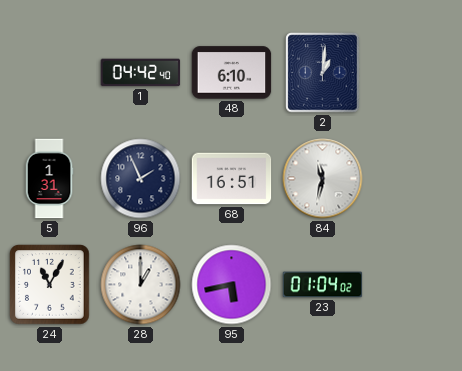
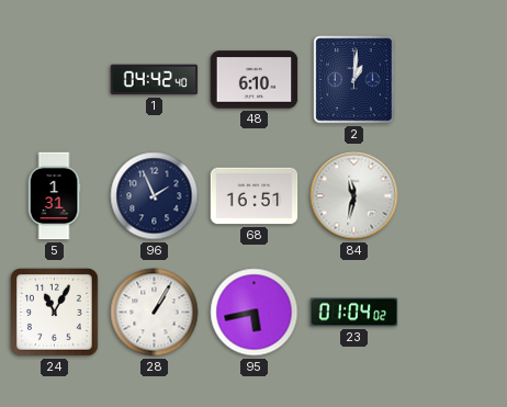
28: 1:00 -> 1:05 (155, 313)
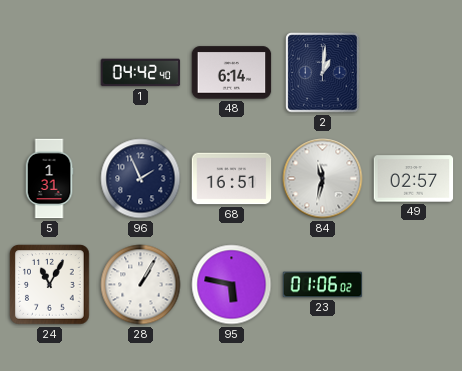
48: 6:10 -> 6:14 (232, 73)
49: none -> 02:57 (414, 179)
95: 5:43 -> 5:47 (232, 285)
23: 01:04 -> 01:06 (323, 285)
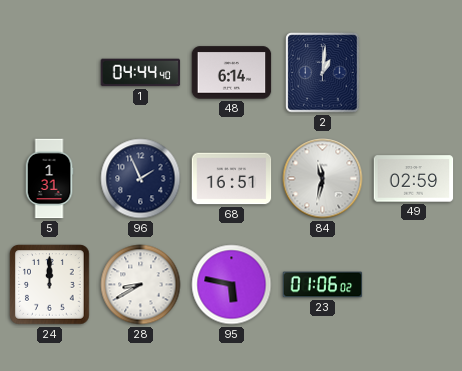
1: 04:42 -> 04:44 (141, 73)
49: 02:57 -> 02:59 (414, 179)
24: 11:05 -> 12:00 (50, 285)
28: 1:05 -> 8:40 (141, 285)
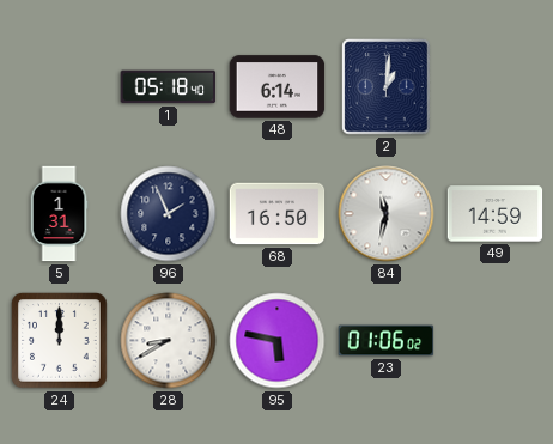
1: 04:44 -> 05:18 (169, 87)
68: 16:51 -> 16:50 (278, 214)
49: 02:59 -> 14:59 (496, 214)
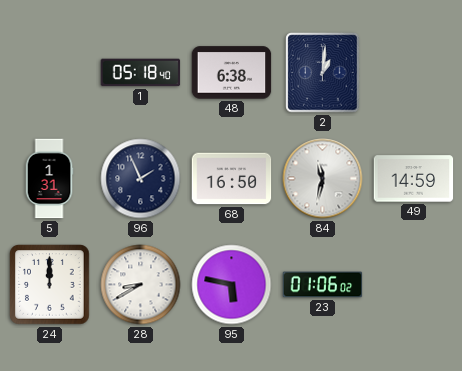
48: 6:14 -> 6:38 (232, 73)
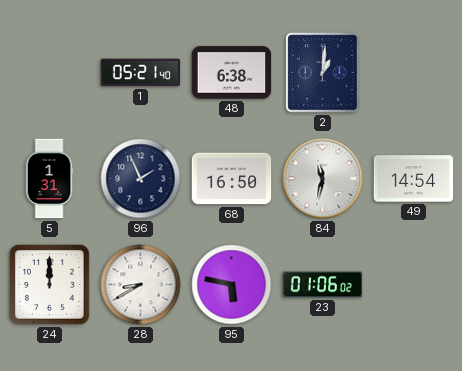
1: 05:18 -> 05:21 (141, 73)
49: 14:59 -> 14:54 (414, 179)
